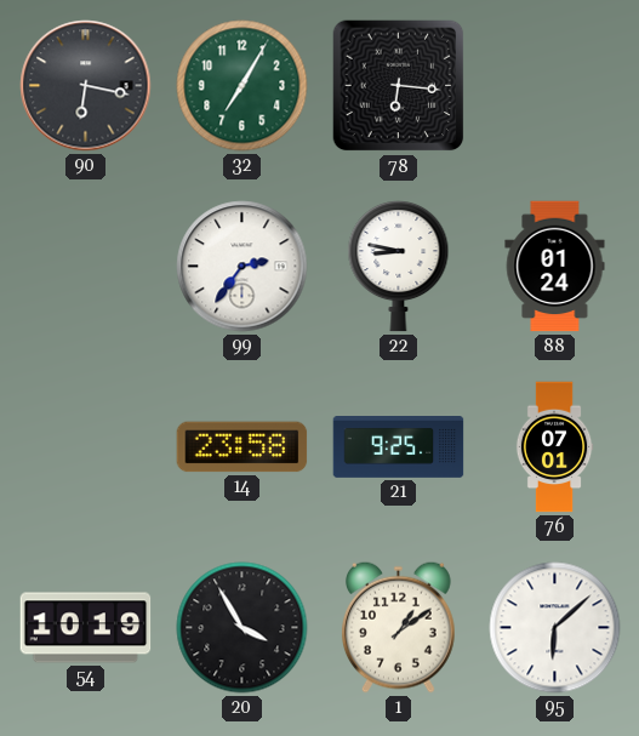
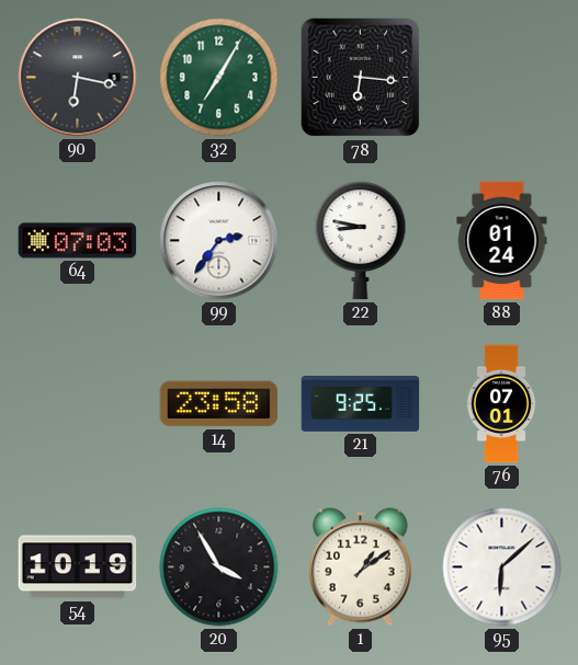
64: none -> 07:03 (78, 241)
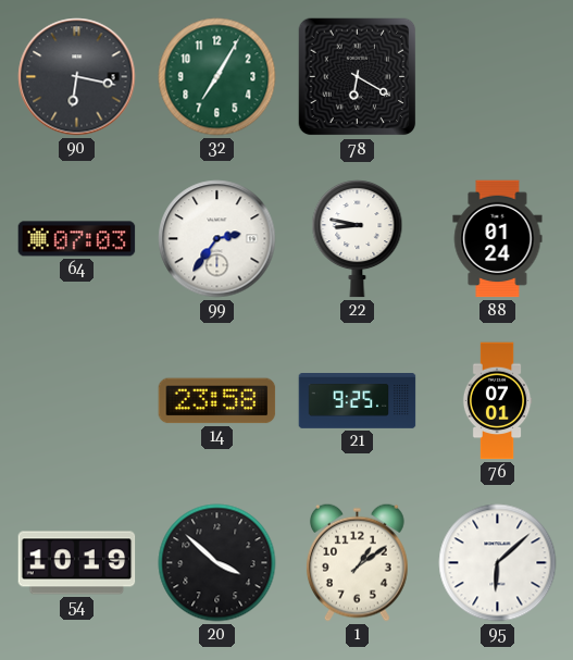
78: 6:16 -> 6:20 (358, 77)
20: 3:55 -> 3:52 (217, 563)
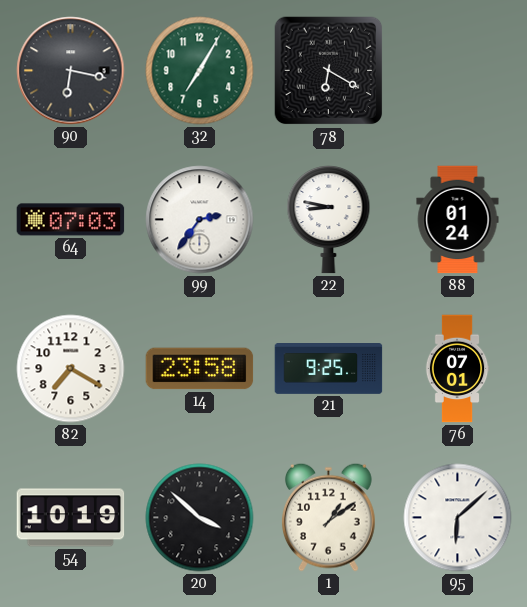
82: none -> 7:20 (71, 369)
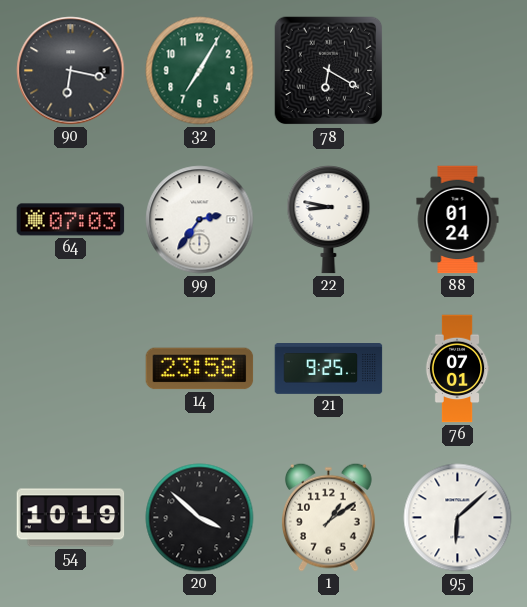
82: 7:20 -> none (71, 369)
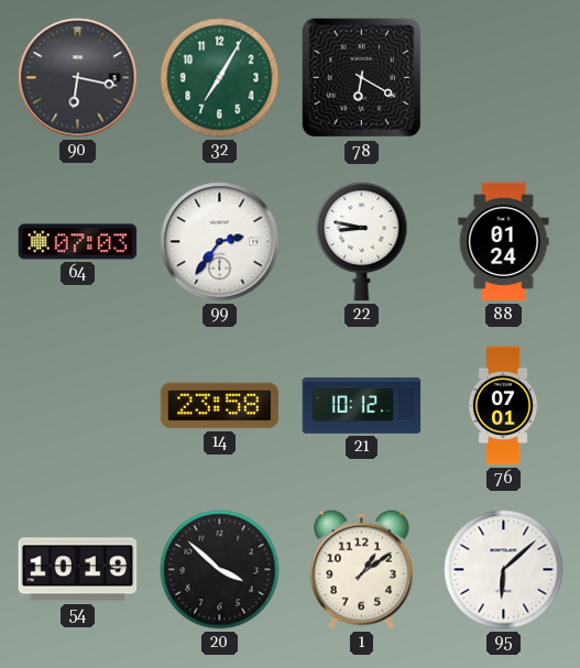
21: 9:25 -> 10:12 (362, 406)
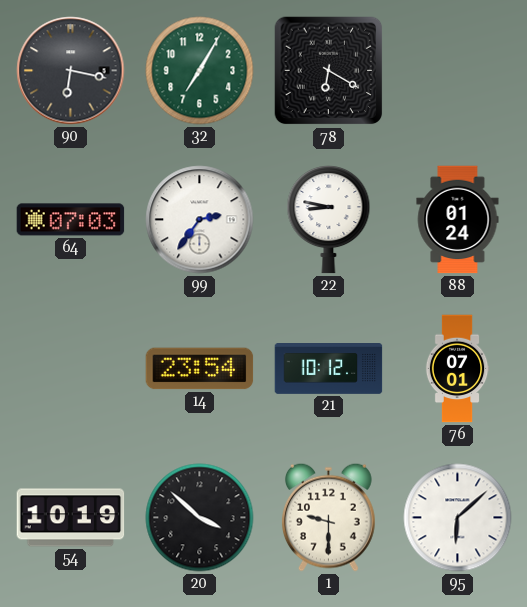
14: 23:58 -> 23:54 (200, 369)
1: 1:09 -> 9:30 (329, 517)
